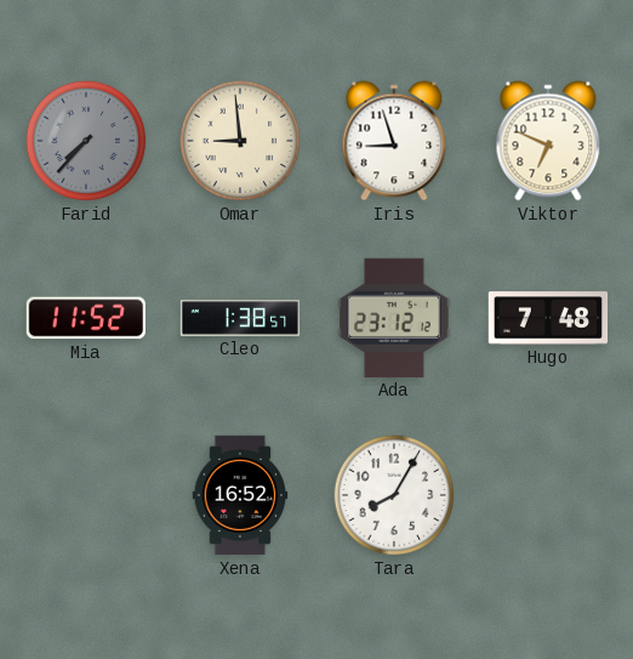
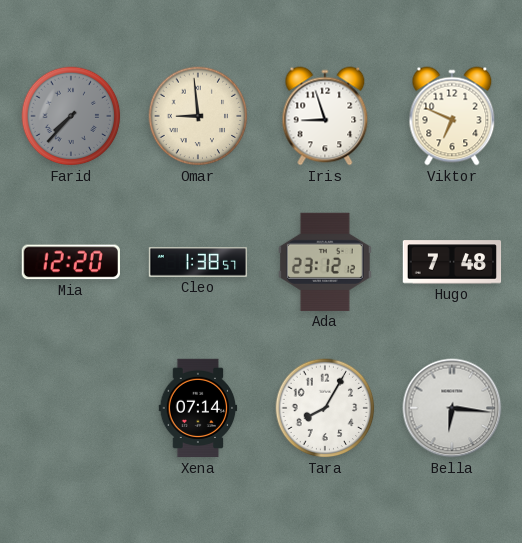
Mia: 11:52 -> 12:20 (71, 262)
Xena: 16:52 -> 07:14 (198, 408)
Bella: none -> 6:16 (452, 408)
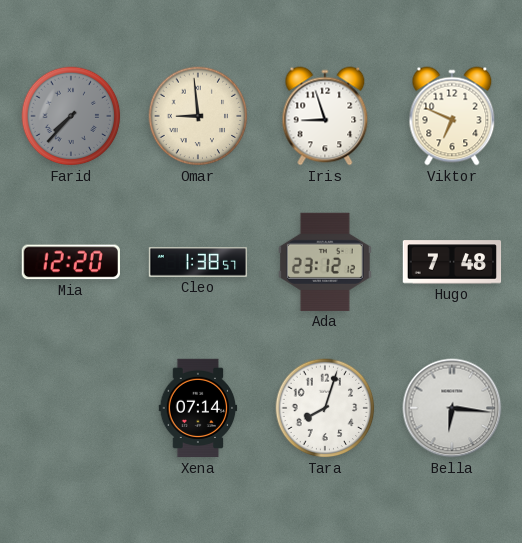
Tara: 8:05 -> 8:03 (325, 408)
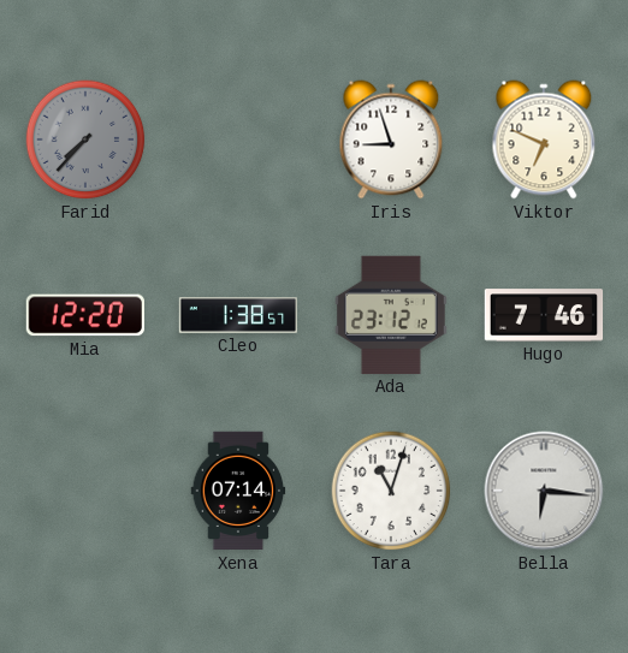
Omar: 8:59 -> none (198, 116)
Hugo: 7:48 -> 7:46 (544, 315)
Tara: 8:03 -> 11:03 (391, 491)
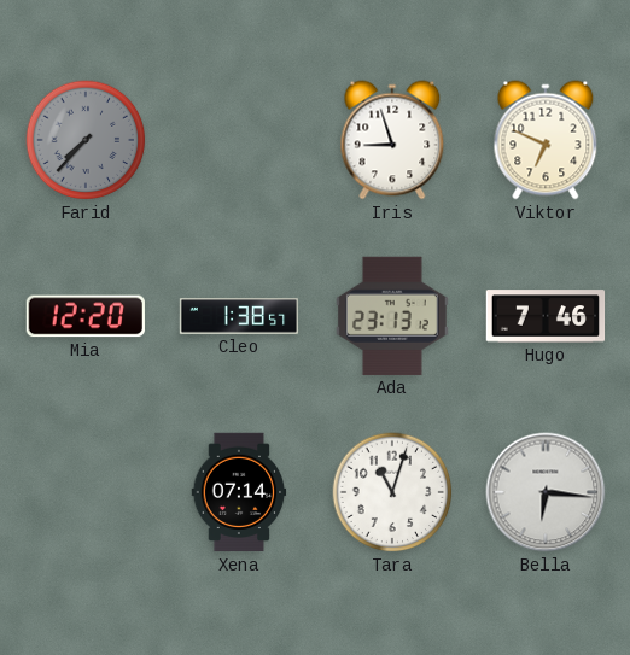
Ada: 23:12 -> 23:13 (392, 316)
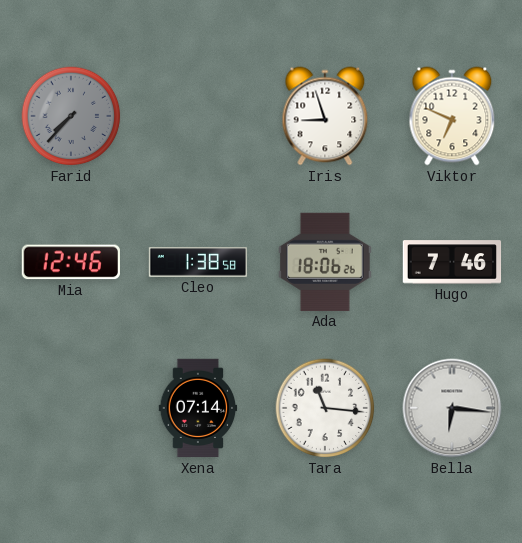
Mia: 12:20 -> 12:46 (71, 262)
Cleo: 1:38:57 -> 1:38:58 (198, 263)
Ada: 23:13 -> 18:06 (325, 262)
Tara: 11:03 -> 11:16 (325, 408)
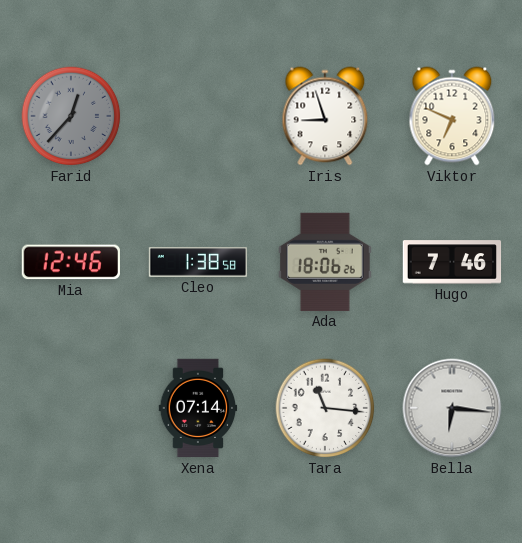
Farid: 7:37 -> 12:37 (71, 116)
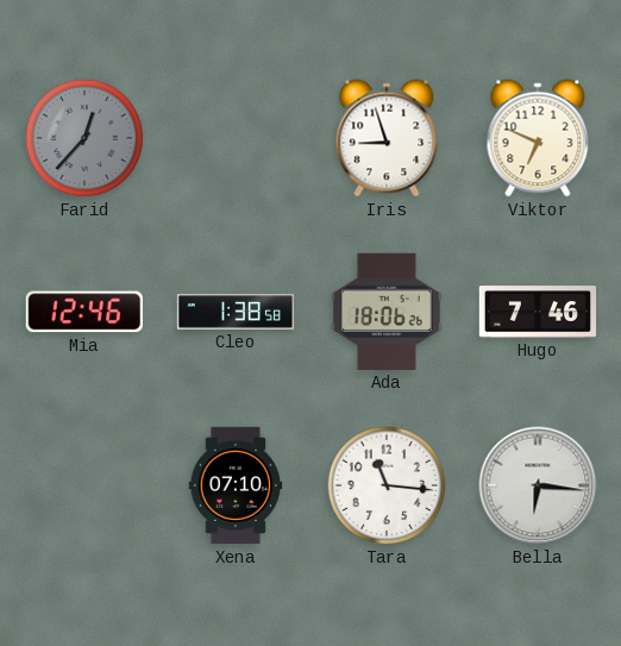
Xena: 07:14 -> 07:10 (236, 485)
